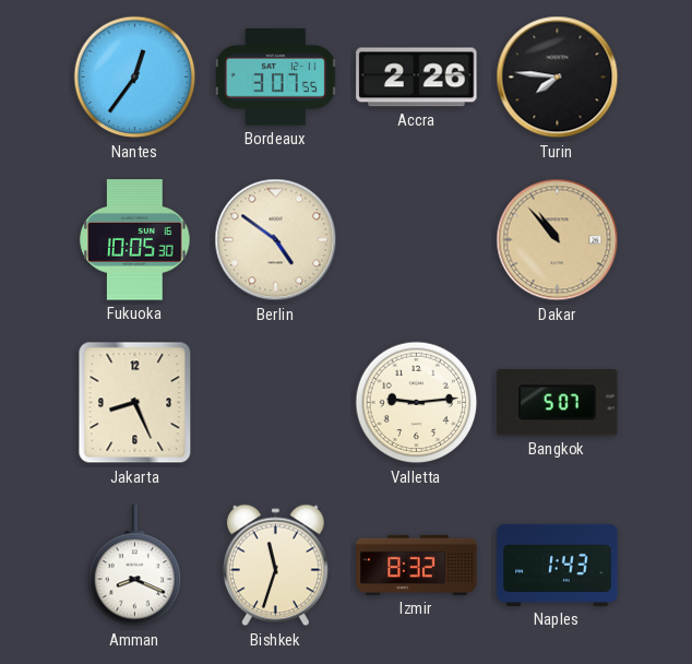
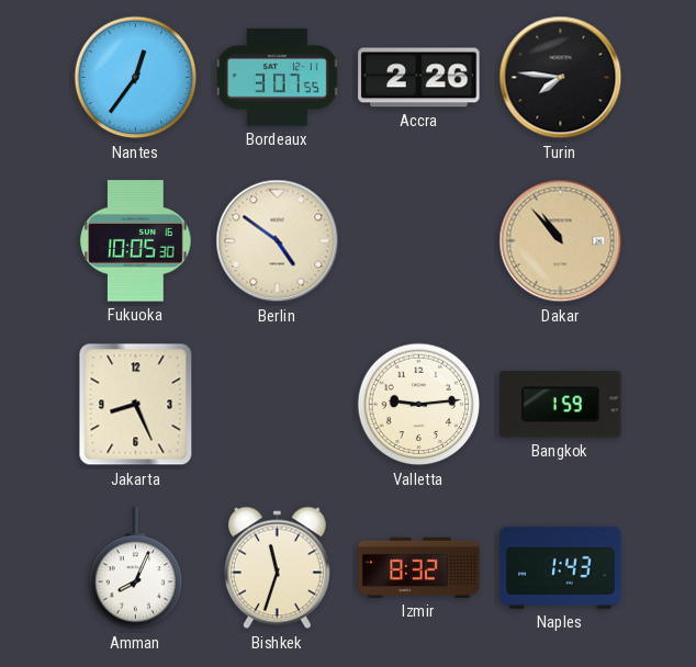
Bangkok: 5:07 -> 1:59 (561, 405)
Amman: 8:19 -> 8:04 (136, 568)
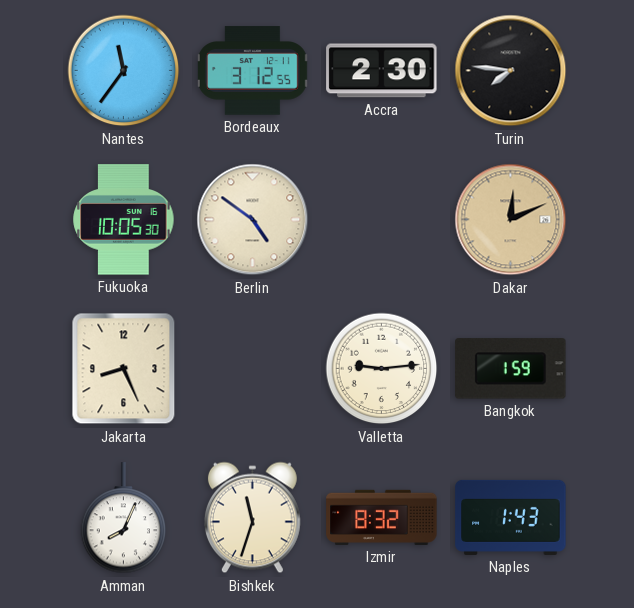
Nantes: 12:36 -> 11:36 (124, 71)
Bordeaux: 3:07 -> 3:12 (252, 71)
Accra: 2:26 -> 2:30 (382, 71)
Dakar: 10:53 -> 12:11 (511, 220)
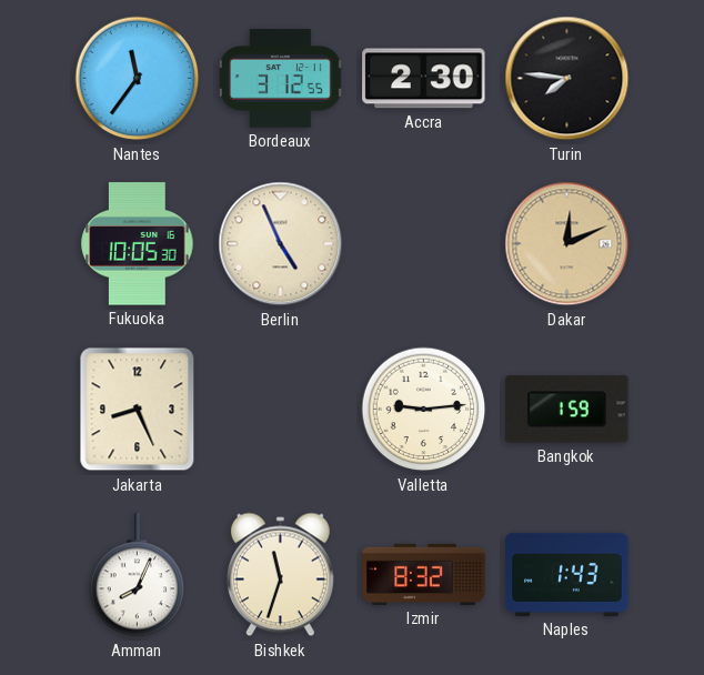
Berlin: 4:51 -> 4:56 (281, 244)
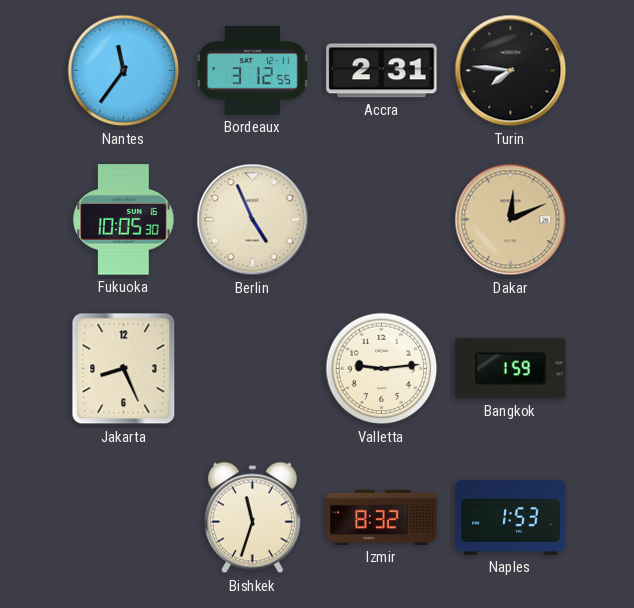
Accra: 2:30 -> 2:31 (382, 71)
Amman: 8:04 -> none (138, 575)
Naples: 1:43 -> 1:53 (511, 517)
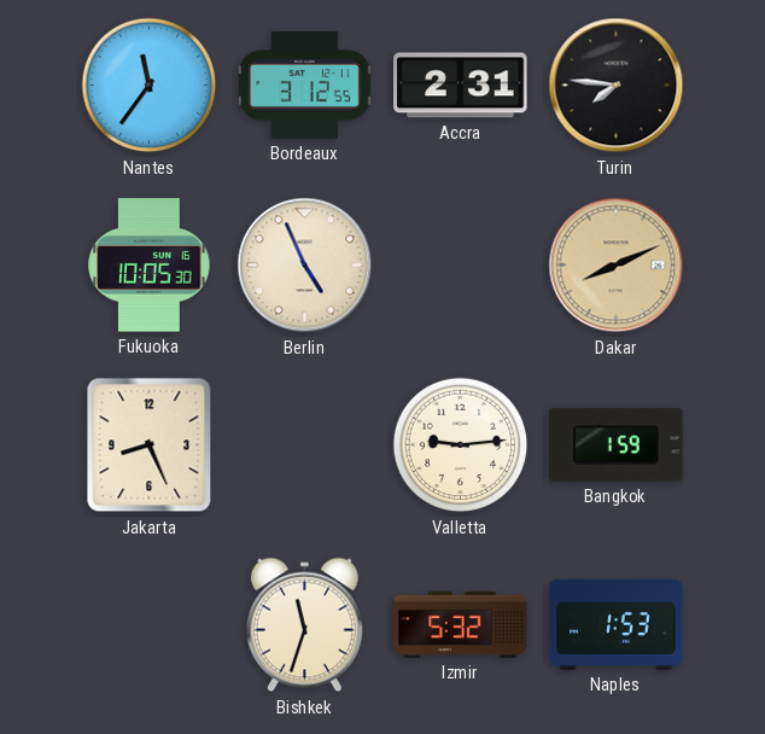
Dakar: 12:11 -> 8:11 (617, 266)
Izmir: 8:32 -> 5:32 (461, 624)
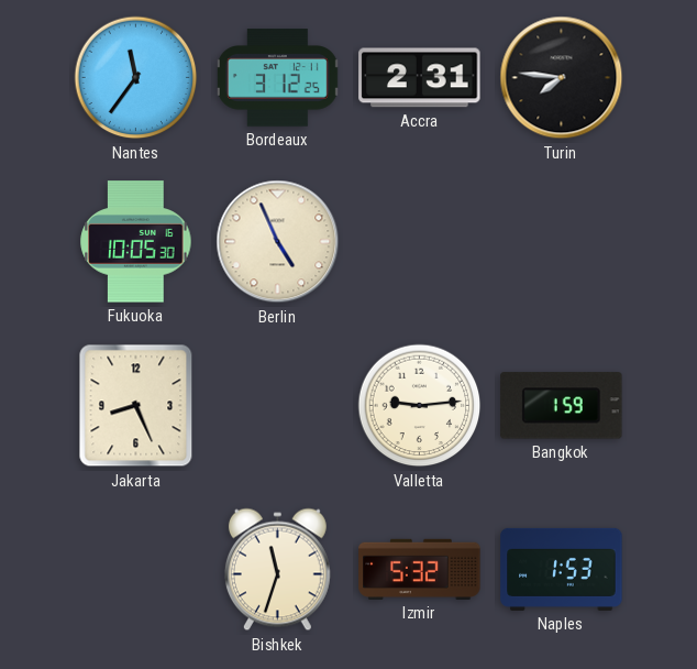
Bordeaux: 3:12:55 -> 3:12:25 (277, 78)
Dakar: 8:11 -> none (617, 266)
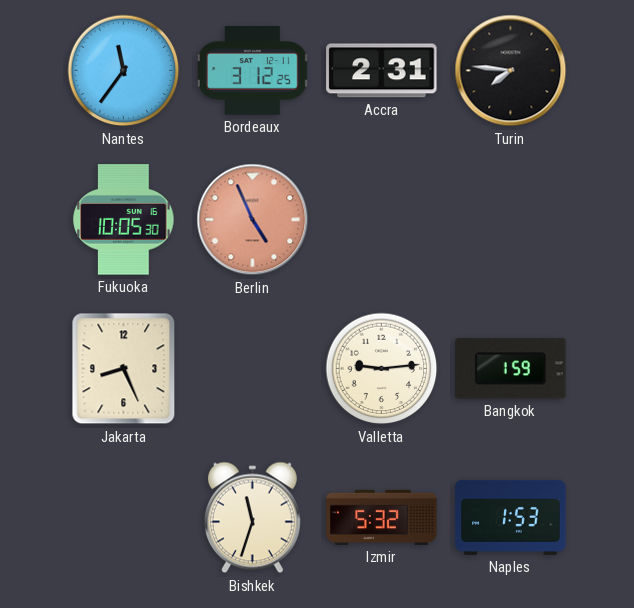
Berlin dial: cream -> salmon (253, 220)
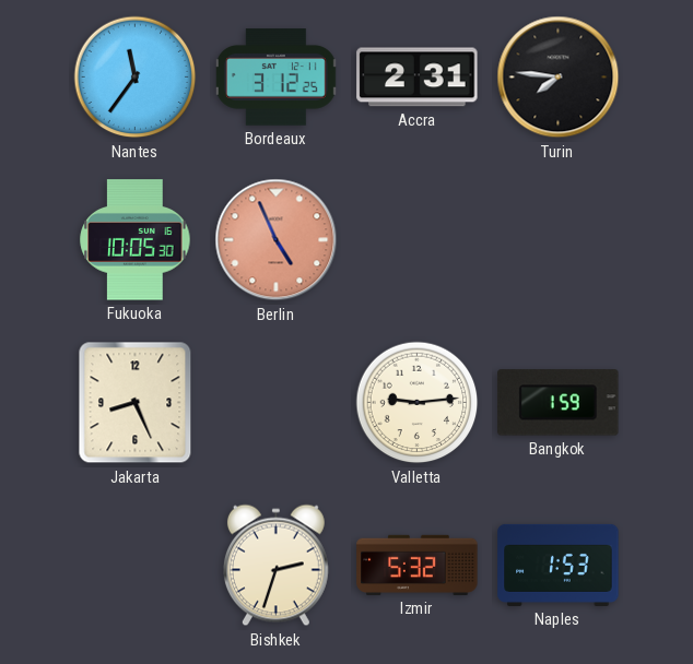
Bishkek: 11:33 -> 2:33 (275, 566)
